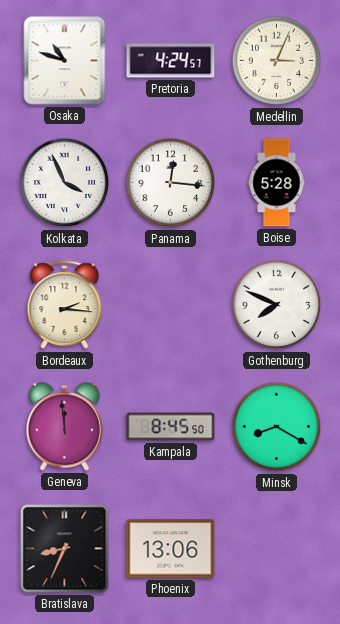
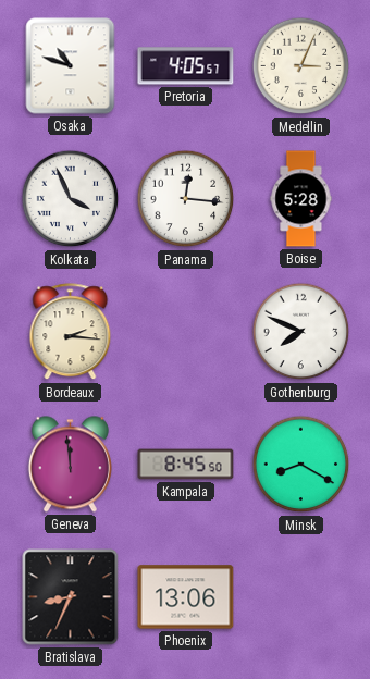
Pretoria: 4:24 -> 4:05 (186, 66)
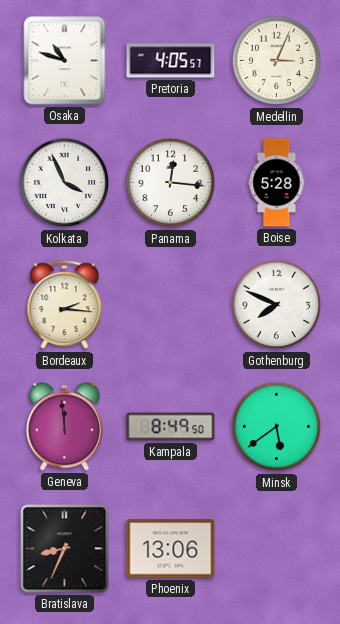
Kampala: 8:45 -> 8:49 (171, 427)
Minsk: 8:20 -> 5:39 (277, 427)
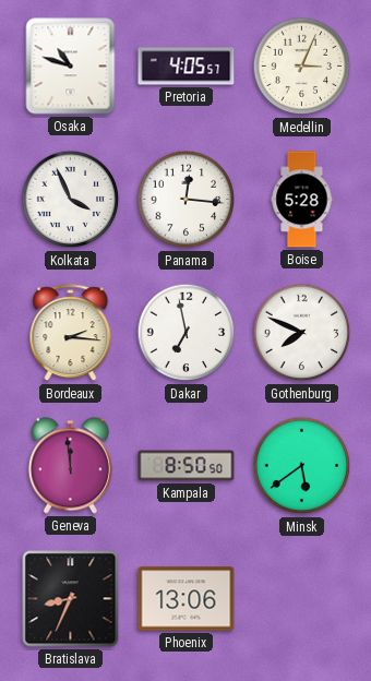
Dakar: none -> 6:58 (187, 333)
Kampala: 8:49 -> 8:50 (187, 466)
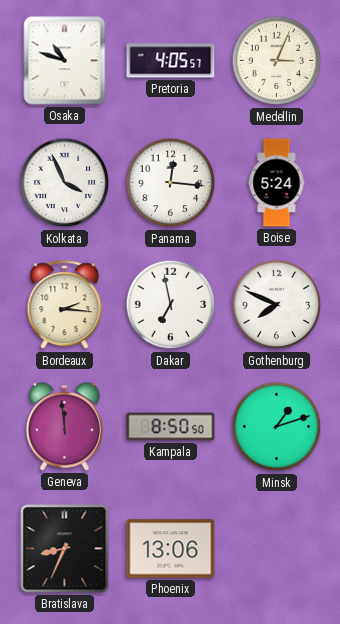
Boise: 5:28 -> 5:24 (277, 183)
Minsk: 5:39 -> 1:12 (277, 427)
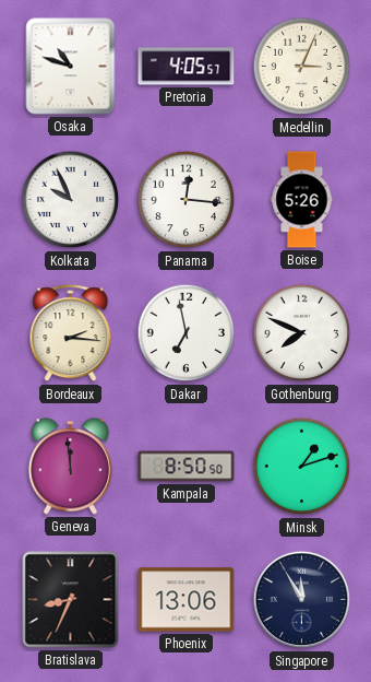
Kolkata: 3:56 -> 9:56 (71, 200)
Boise: 5:24 -> 5:26 (302, 200)
Singapore: none -> 11:55 (302, 600)
